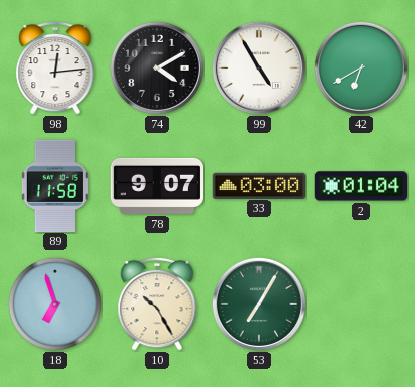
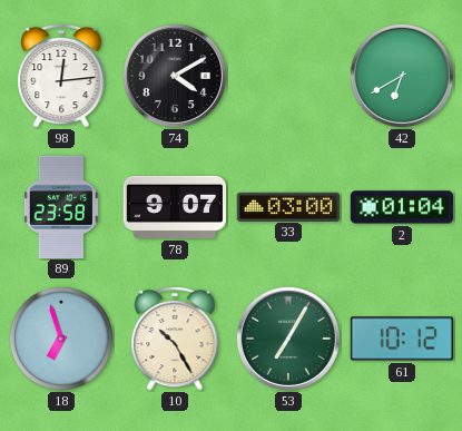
99: 4:55 -> none (259, 68)
89: 11:58 -> 23:58 (61, 206)
61: none -> 10:12 (401, 339)
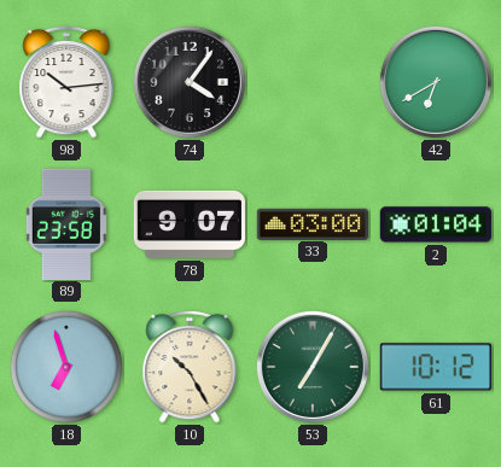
98: 12:14 -> 10:14 (66, 82)
74: 4:10 -> 4:06 (190, 82)
